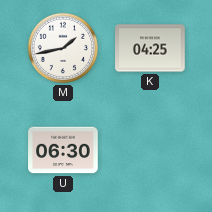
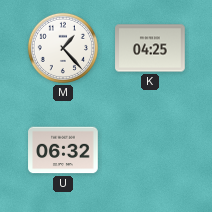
M: 1:43 -> 1:23 (63, 48)
U: 06:30 -> 06:32 (63, 150)
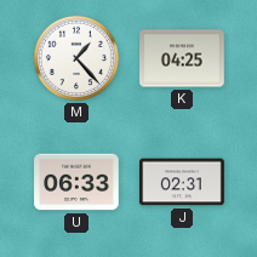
U: 06:32 -> 06:33 (76, 182)
J: none -> 02:31 (182, 182)
